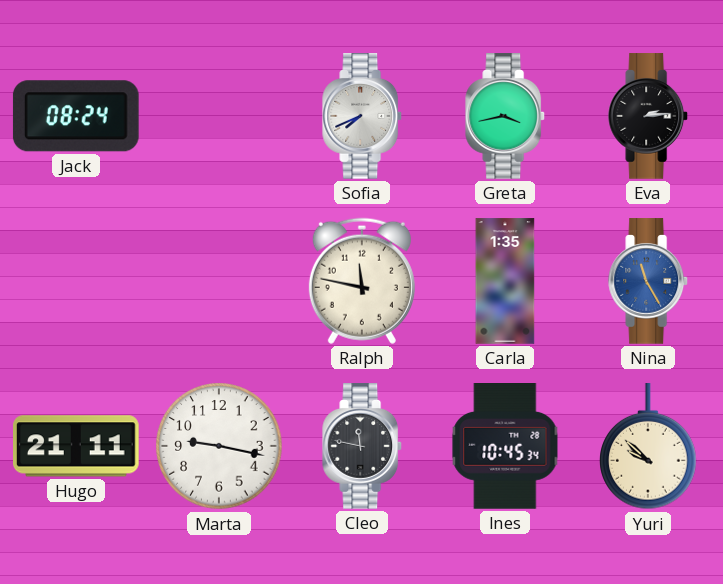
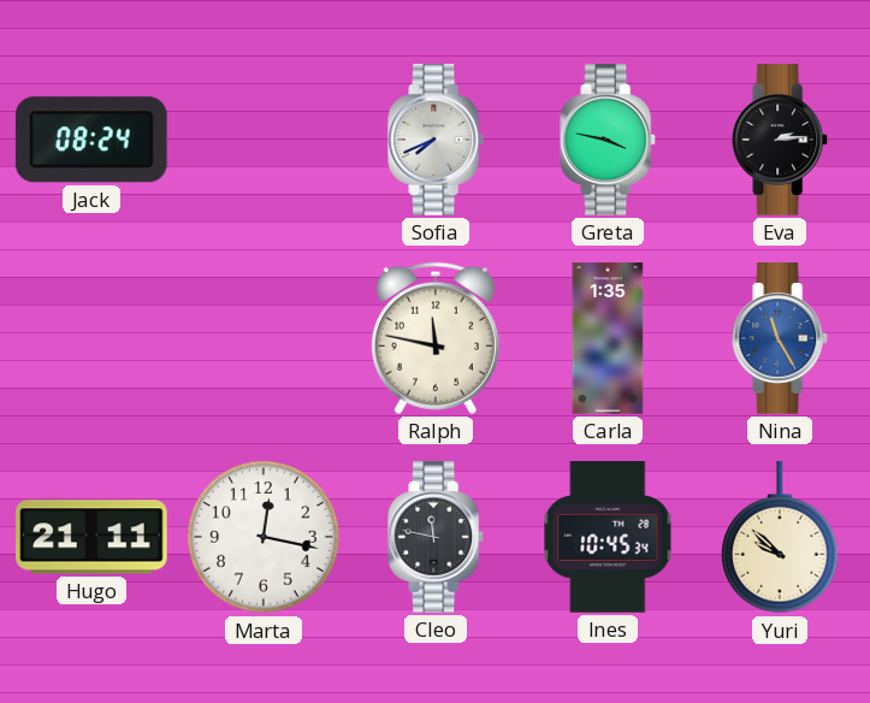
Greta: 3:43 -> 3:47 (609, 140)
Marta: 9:17 -> 12:17 (264, 537)
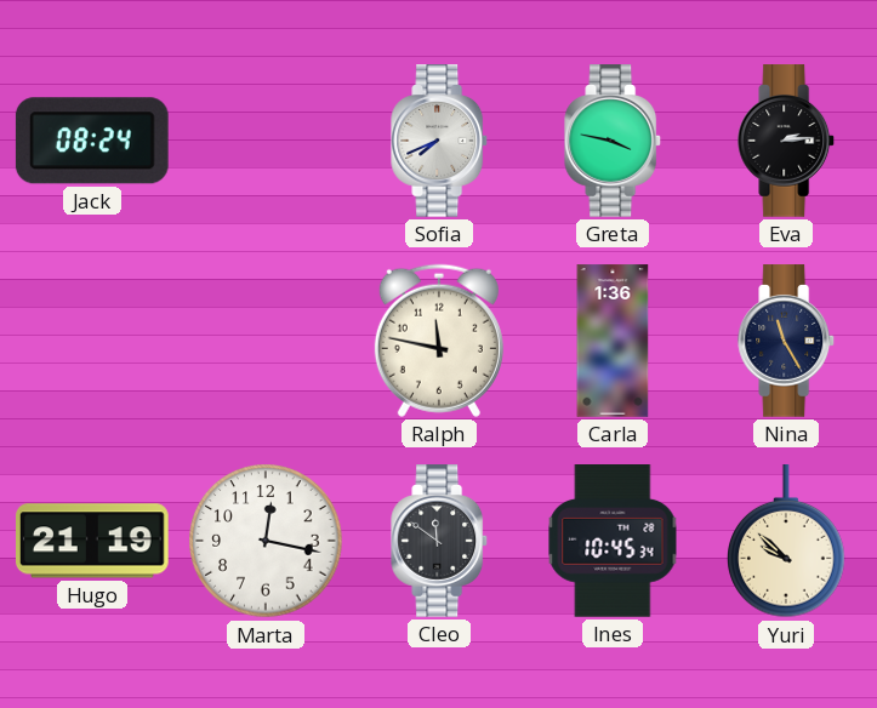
Carla: 1:35 -> 1:36 (613, 341)
Nina dial: blue -> navy (787, 341)
Hugo: 21:11 -> 21:19 (93, 541)
Cleo: 11:47 -> 11:51 (440, 541)
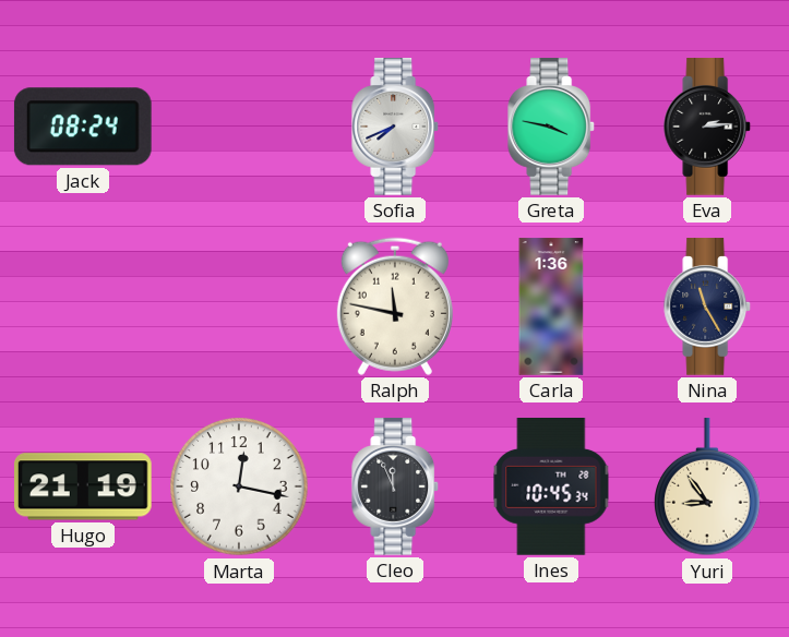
Cleo: 11:51 -> 11:56 (396, 486)
Yuri: 9:52 -> 8:54 (707, 488)
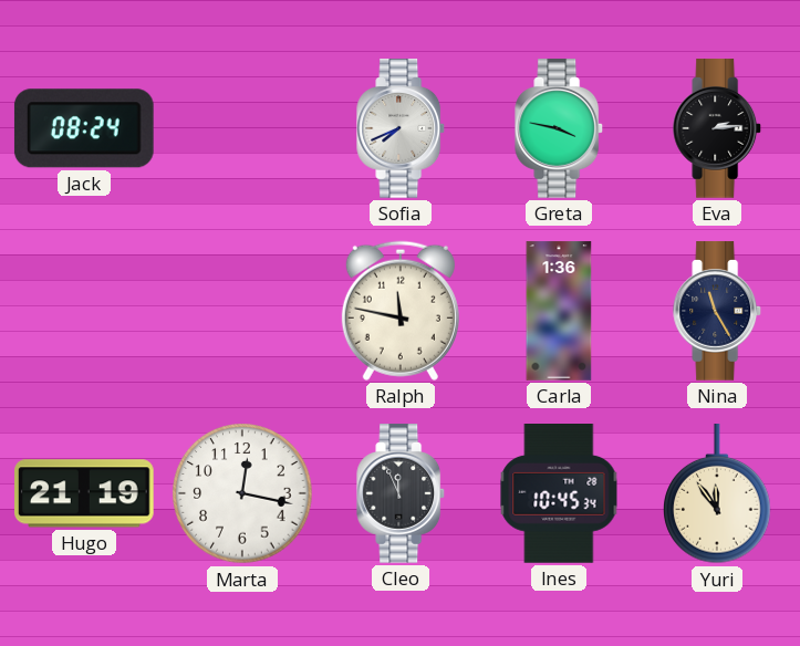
Yuri: 8:54 -> 11:54 (717, 494)
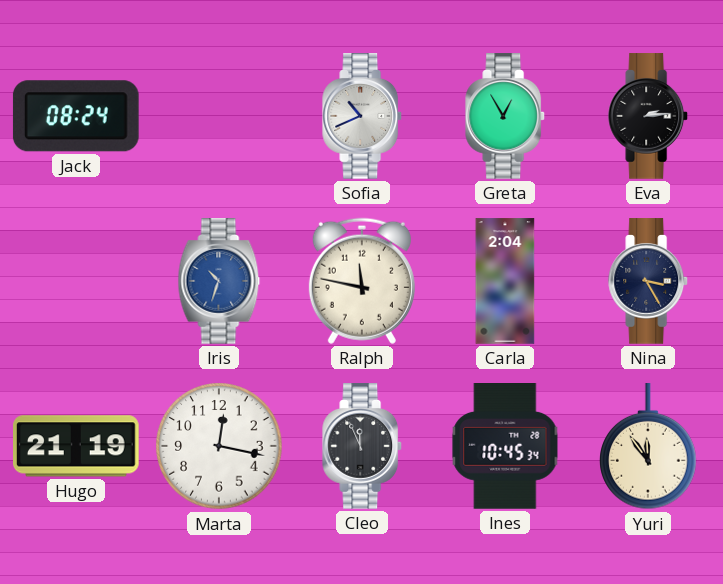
Sofia: 7:41 -> 10:41 (363, 116)
Greta: 3:47 -> 12:55 (506, 116)
Iris: none -> 10:33 (219, 281)
Carla: 1:36 -> 2:04 (505, 281)
Nina: 11:25 -> 3:25 (649, 281)
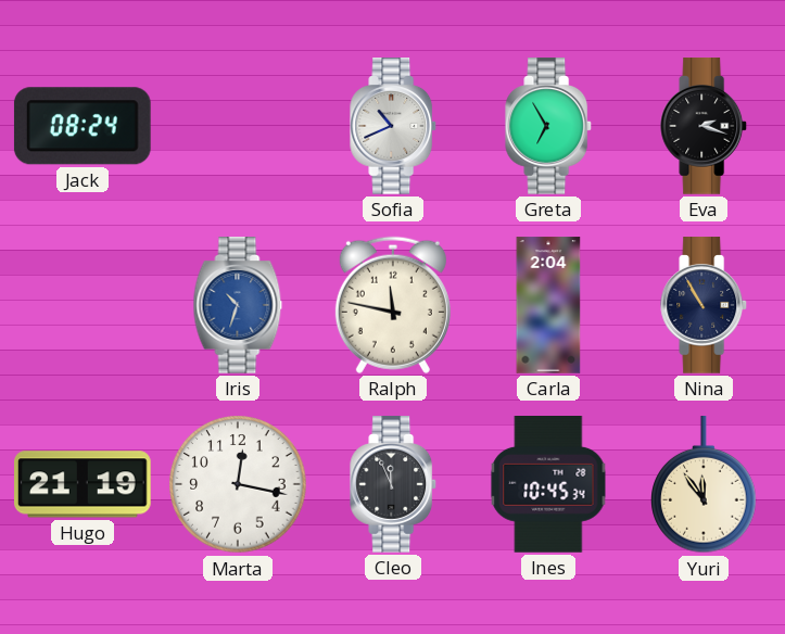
Greta: 12:55 -> 6:55 (549, 126)
Eva: 2:14 -> 2:18 (705, 126)
Nina: 3:25 -> 10:55 (705, 305)
